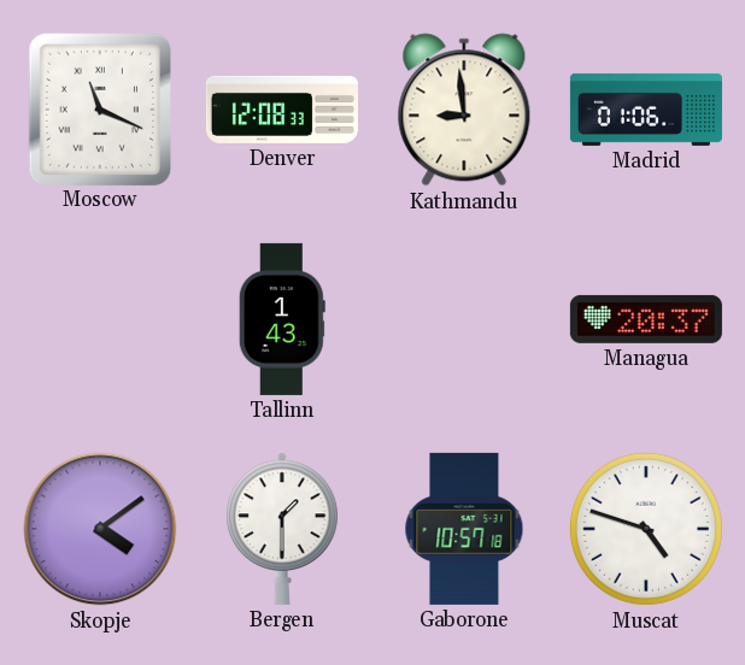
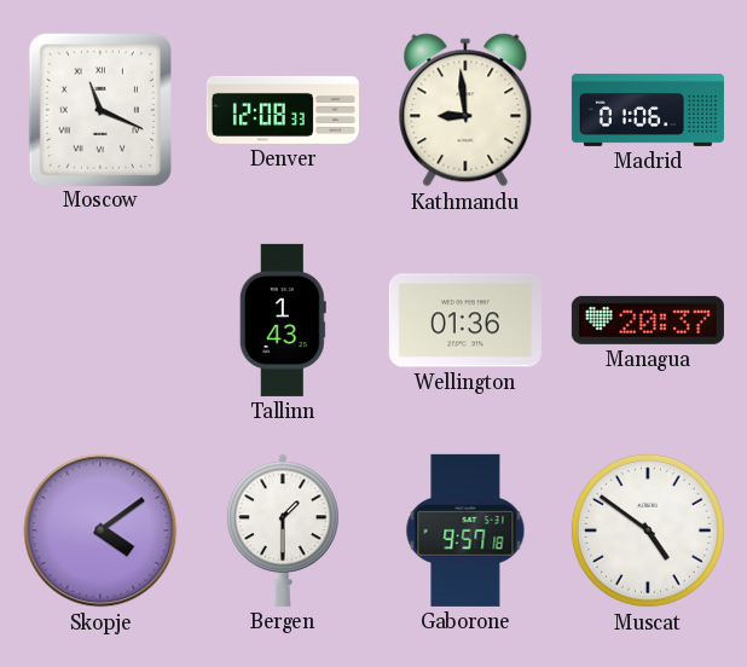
Wellington: none -> 01:36 (465, 320)
Gaborone: 10:57 -> 9:57 (465, 530)
Muscat: 4:48 -> 4:51 (648, 530)
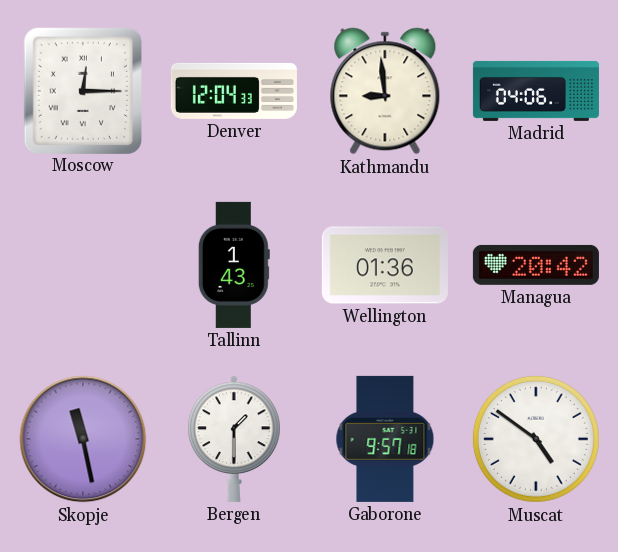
Moscow: 11:19 -> 12:15 (82, 90)
Denver: 12:08 -> 12:04 (234, 91)
Madrid: 01:06 -> 04:06 (536, 91)
Managua: 20:37 -> 20:42 (536, 265)
Skopje: 4:09 -> 11:28 (83, 439)
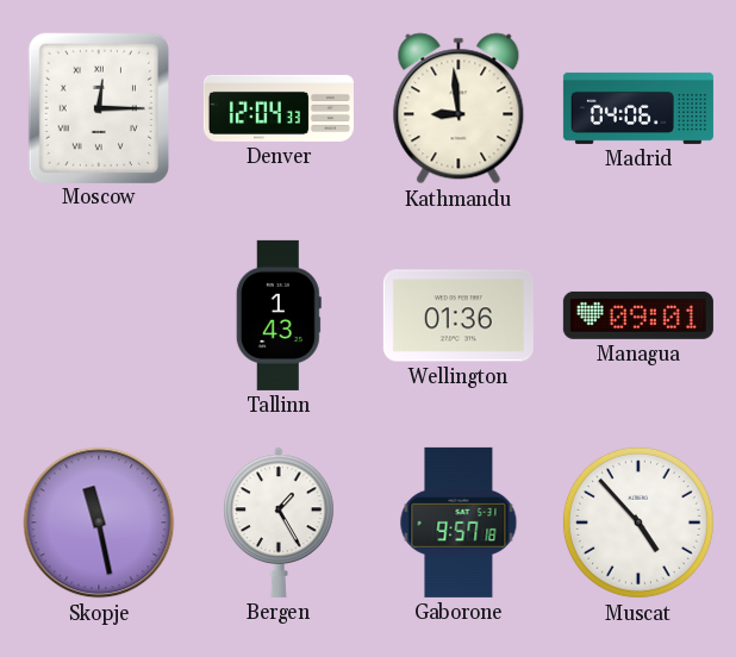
Managua: 20:42 -> 09:01 (638, 315)
Bergen: 1:30 -> 1:25 (279, 523)
Muscat: 4:51 -> 4:53 (638, 523)
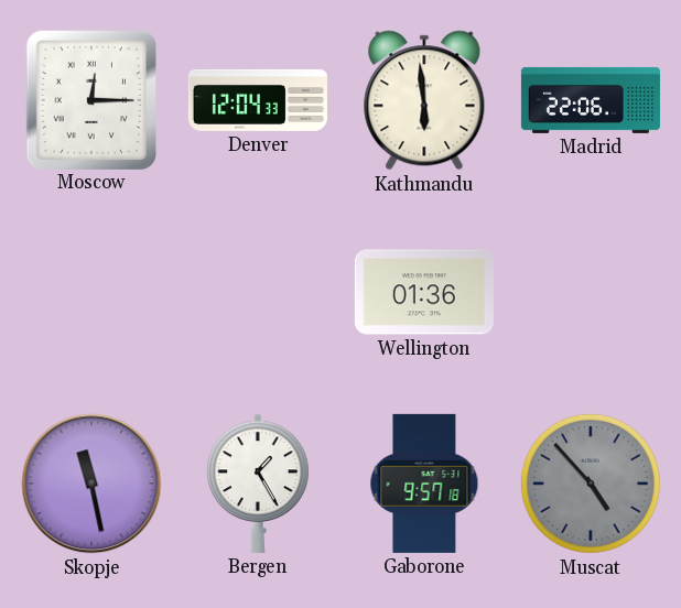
Kathmandu: 8:59 -> 5:59 (424, 100)
Madrid: 04:06 -> 22:06 (591, 100)
Tallinn: 1:43 -> none (279, 315)
Managua: 09:01 -> none (638, 315)
Muscat dial: white -> grey (591, 484)
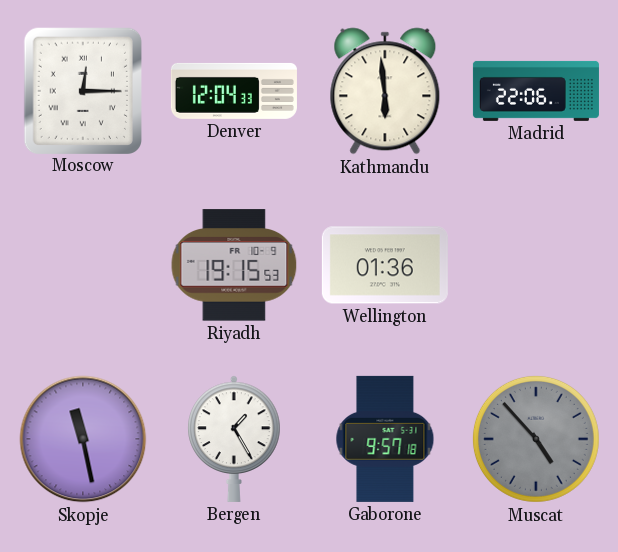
Riyadh: none -> 19:15 (234, 265)
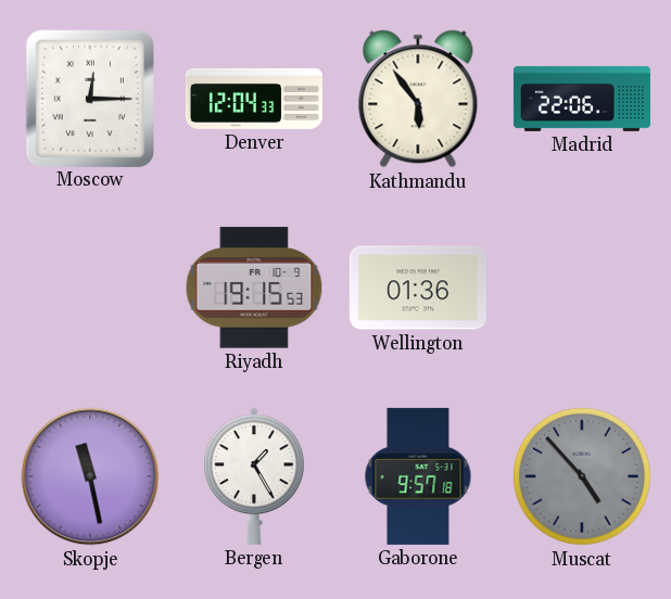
Kathmandu: 5:59 -> 5:54 (418, 99)
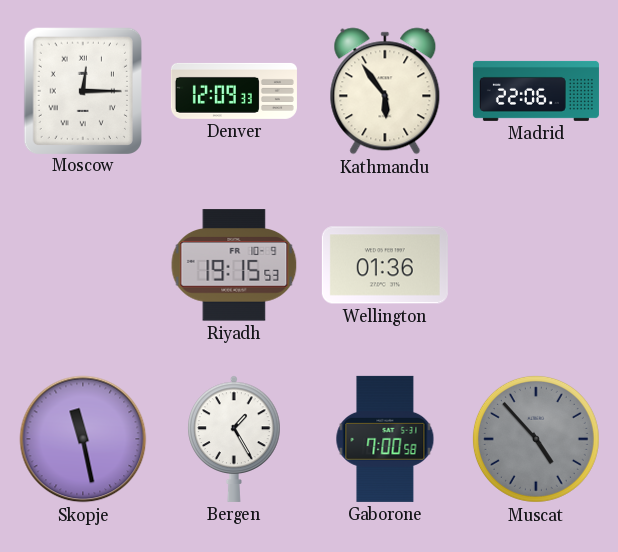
Denver: 12:04 -> 12:09 (234, 91)
Gaborone: 9:57 -> 7:00 (385, 439)
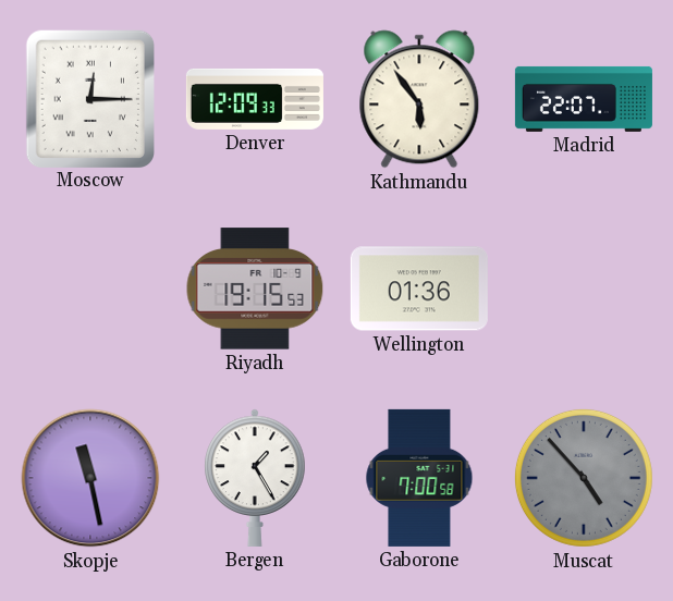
Madrid: 22:06 -> 22:07 (584, 99)
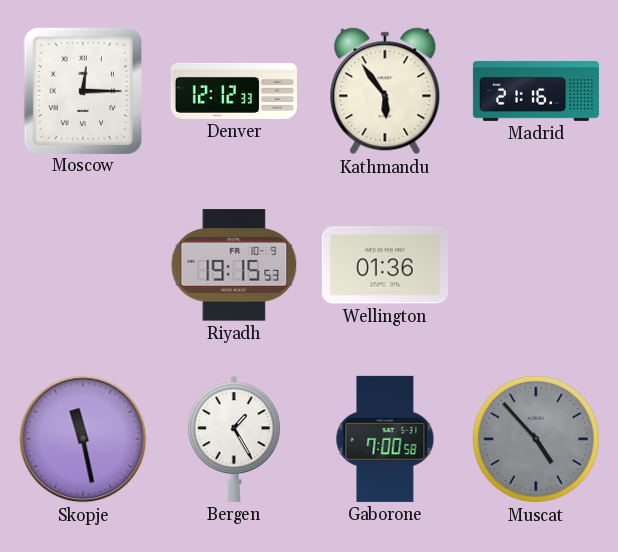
Denver: 12:09 -> 12:12 (234, 91)
Madrid: 22:07 -> 21:16 (536, 91)
